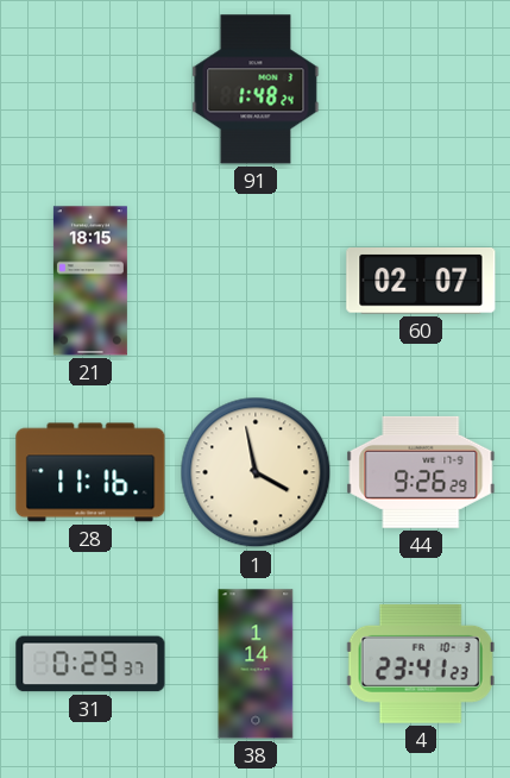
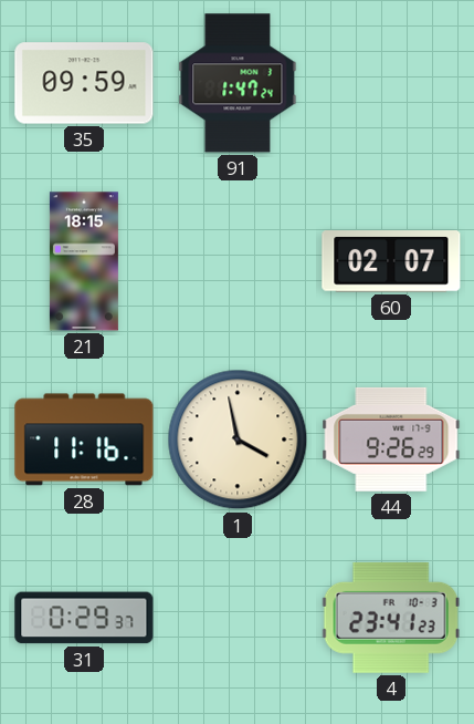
35: none -> 09:59 (84, 83)
91: 1:48 -> 1:47 (238, 83)
38: 1:14 -> none (256, 664)
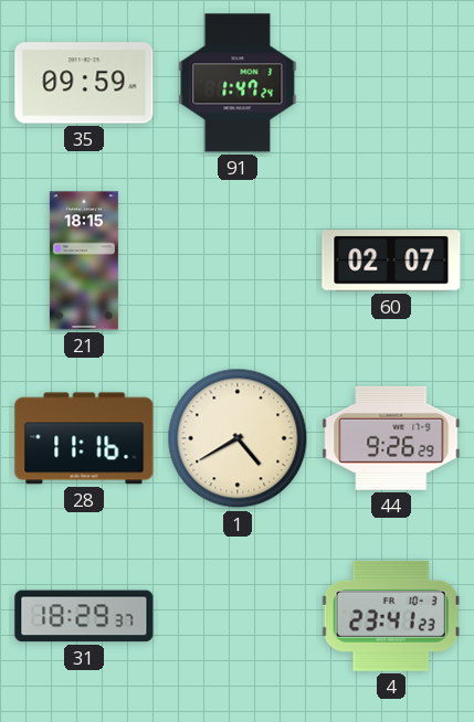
1: 3:58 -> 4:40 (238, 438)
31: 0:29 -> 18:29 (84, 616)
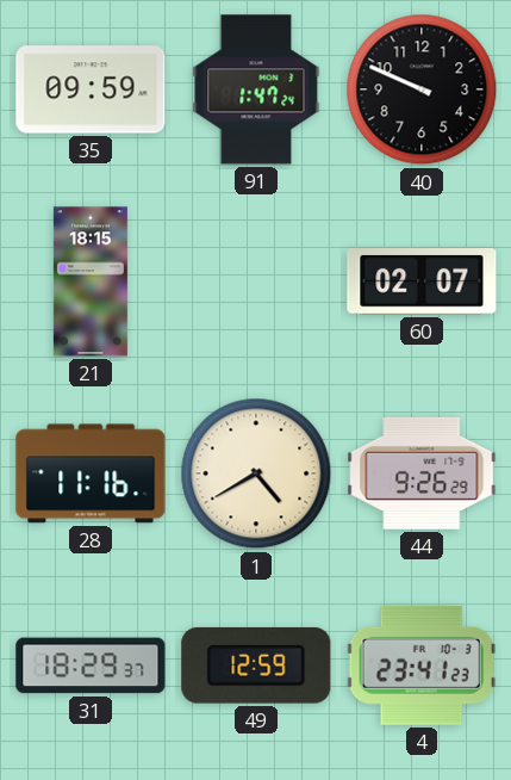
40: none -> 9:49 (422, 89)
49: none -> 12:59 (256, 666)
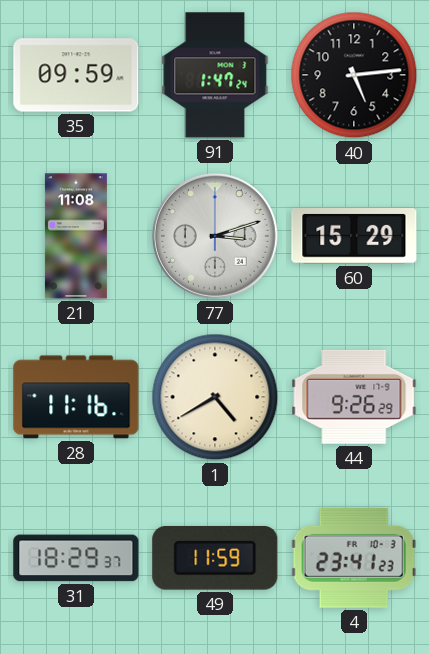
40: 9:49 -> 5:14 (354, 75)
21: 18:15 -> 11:08 (76, 236)
77: none -> 3:12 (215, 236)
60: 02:07 -> 15:29 (354, 237)
49: 12:59 -> 11:59 (215, 558)
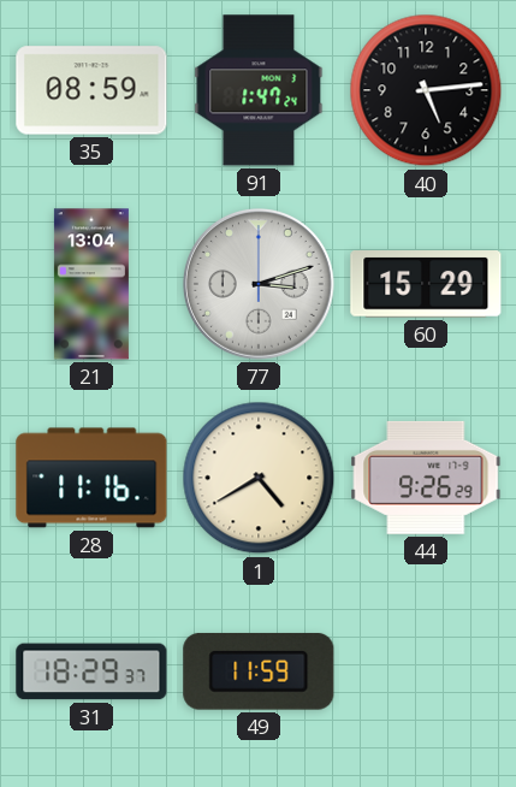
35: 09:59 -> 08:59 (91, 90)
21: 11:08 -> 13:04 (91, 284)
4: 23:41 -> none (354, 558)
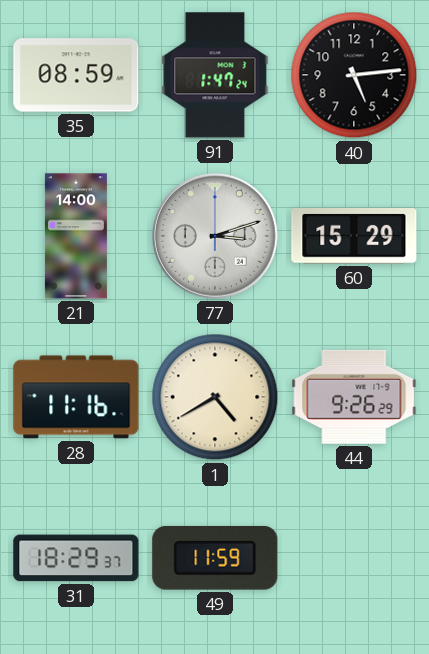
21: 13:04 -> 14:00 (76, 236)
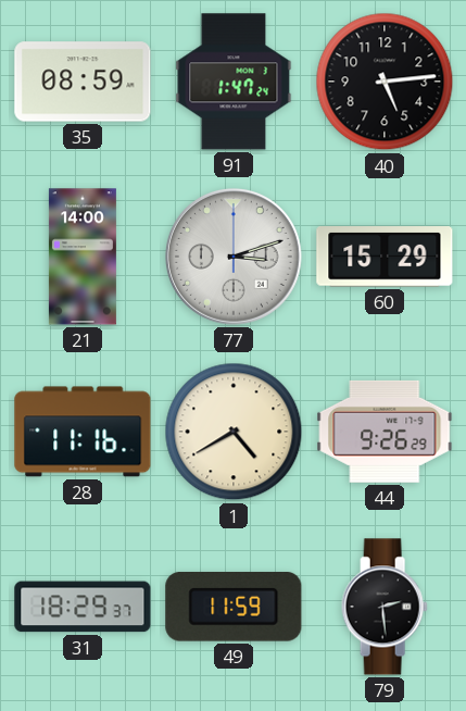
79: none -> 2:29 (385, 607)
